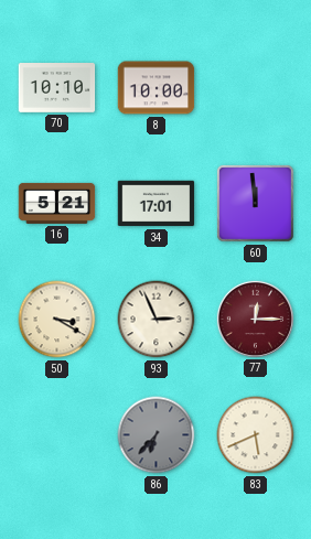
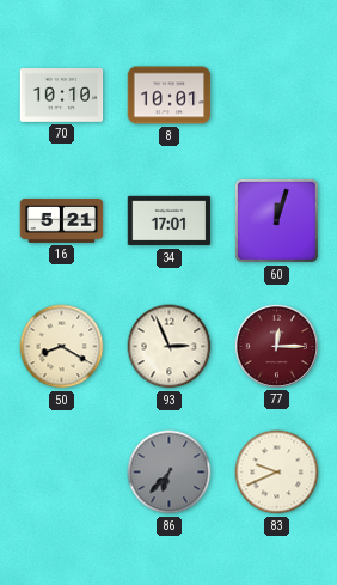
8: 10:00 -> 10:01 (170, 96)
60: 11:59 -> 12:03 (276, 220)
50: 3:20 -> 8:20 (62, 347)
83: 5:41 -> 9:41 (277, 473)
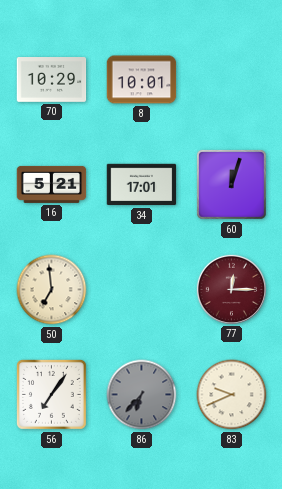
70: 10:10 -> 10:29 (52, 80)
50: 8:20 -> 6:59 (52, 290)
93: 2:56 -> none (170, 347)
56: none -> 7:06 (51, 394)
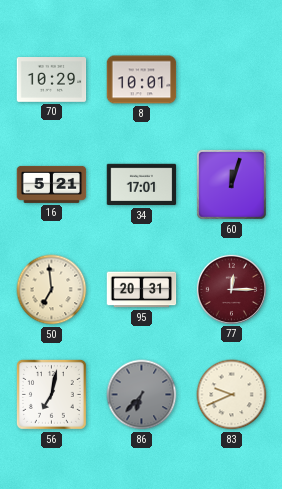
95: none -> 20:31 (142, 290)
56: 7:06 -> 7:02 (51, 394)
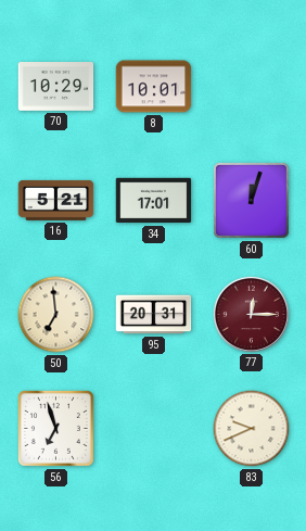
56: 7:02 -> 6:57 (55, 428)
86: 6:37 -> none (142, 395)
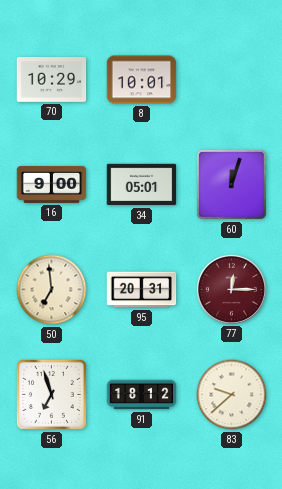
16: 5:21 -> 9:00 (52, 184)
34: 17:01 -> 05:01 (142, 185)
91: none -> 18:12 (142, 395)
83: 9:41 -> 9:38 (232, 395)
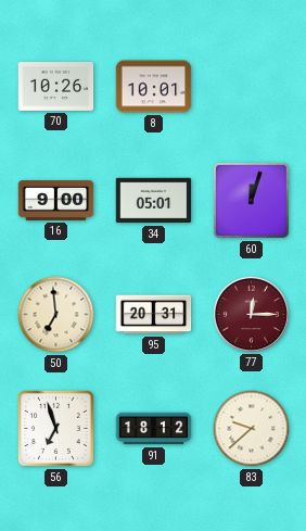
70: 10:29 -> 10:26 (56, 87)
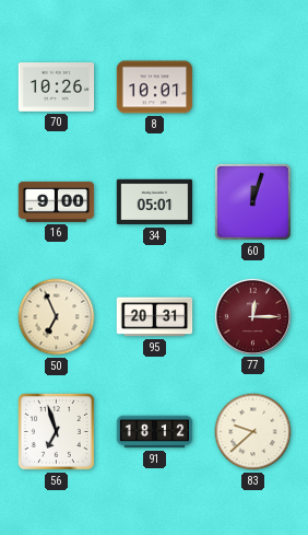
50: 6:59 -> 6:56 (57, 317)
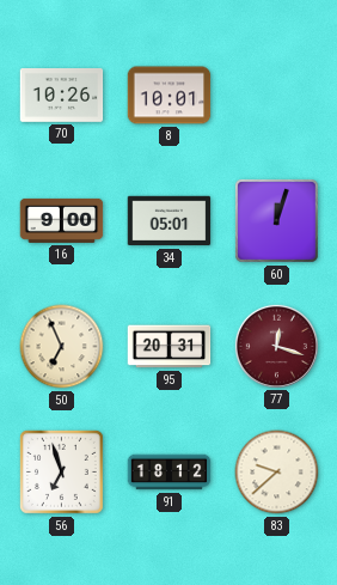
77: 12:15 -> 12:18 (276, 346)
